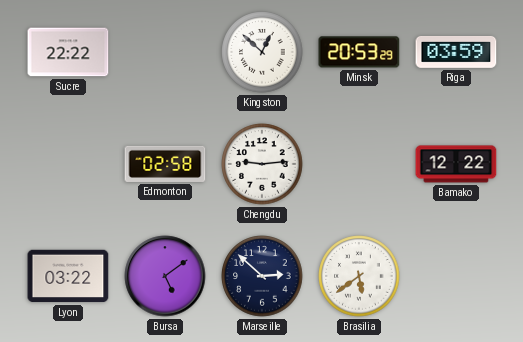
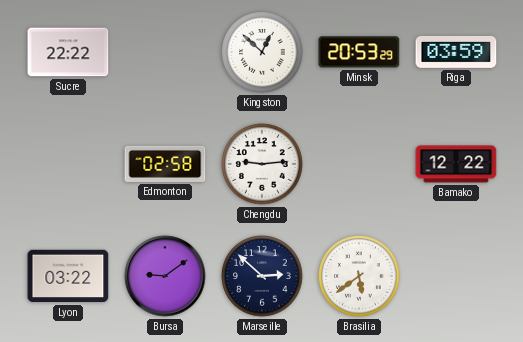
Bursa: 5:09 -> 9:09 (165, 276)
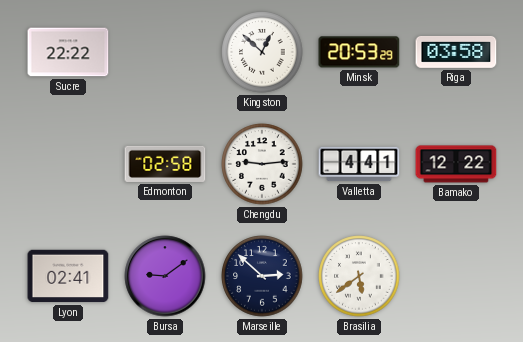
Riga: 03:59 -> 03:58 (456, 52)
Valletta: none -> 4:41 (359, 164)
Lyon: 03:22 -> 02:41 (68, 276)
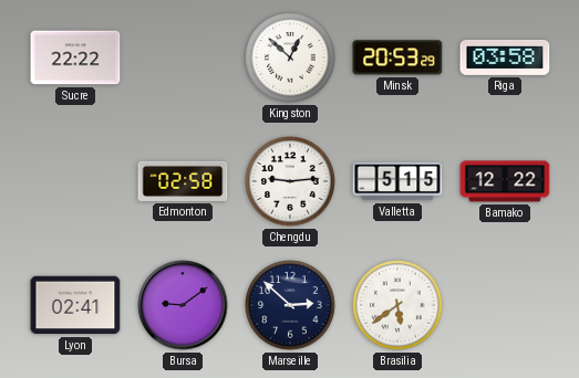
Valletta: 4:41 -> 5:15 (397, 181)
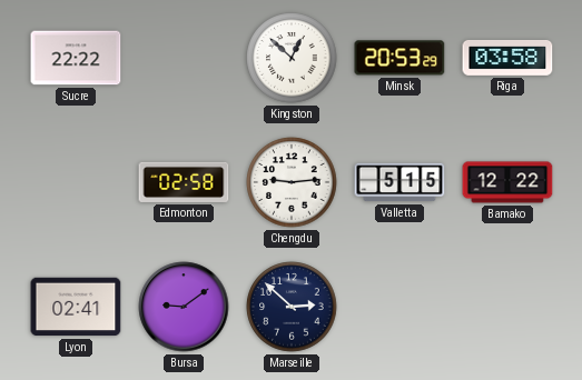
Brasilia: 5:39 -> none (397, 305)
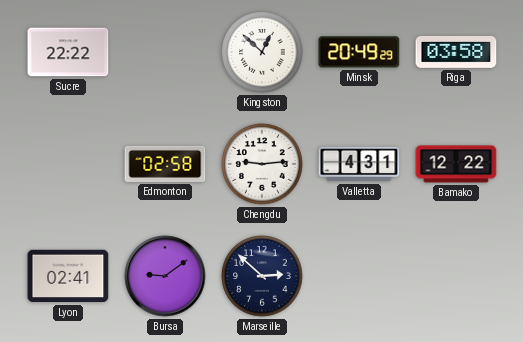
Minsk: 20:53 -> 20:49 (359, 52)
Valletta: 5:15 -> 4:31 (359, 164)
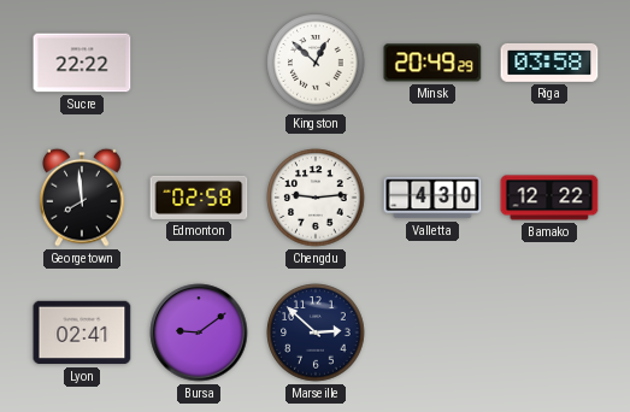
Georgetown: none -> 7:59 (82, 198)
Valletta: 4:31 -> 4:30 (432, 198)
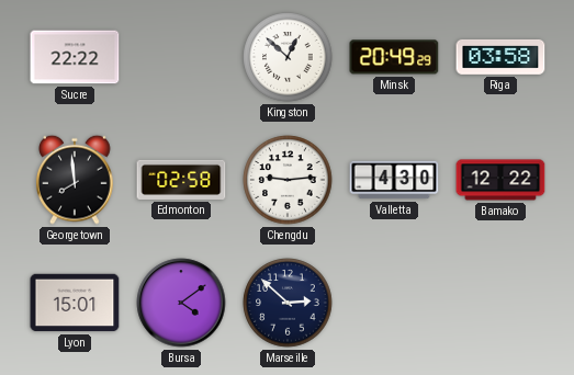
Lyon: 02:41 -> 15:01 (75, 303)
Bursa: 9:09 -> 4:09 (181, 303)
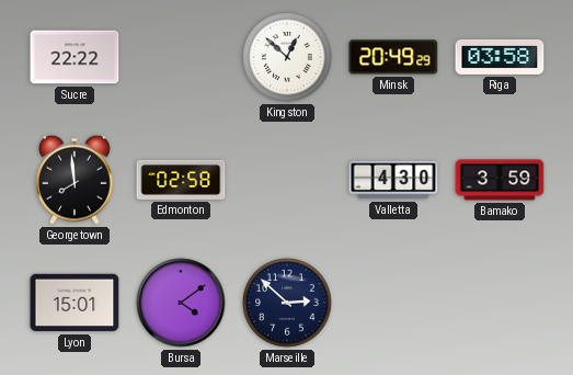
Chengdu: 9:14 -> none (288, 180)
Bamako: 12:22 -> 3:59 (500, 180)
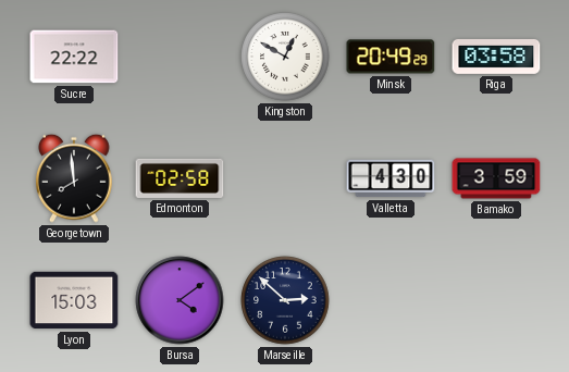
Kingston: 12:52 -> 12:50 (285, 57)
Lyon: 15:01 -> 15:03 (74, 300)
